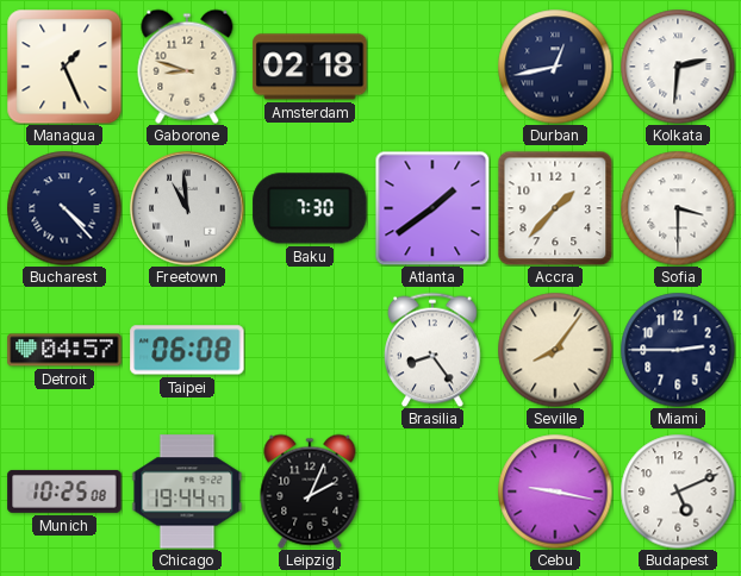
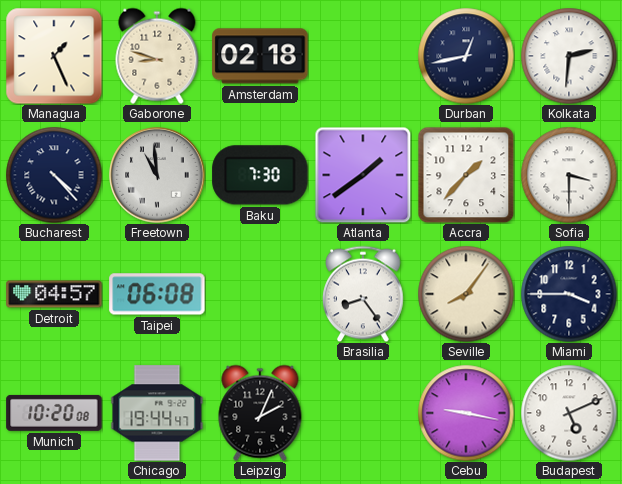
Miami: 2:45 -> 3:45 (569, 294)
Munich: 10:25 -> 10:20 (54, 413)
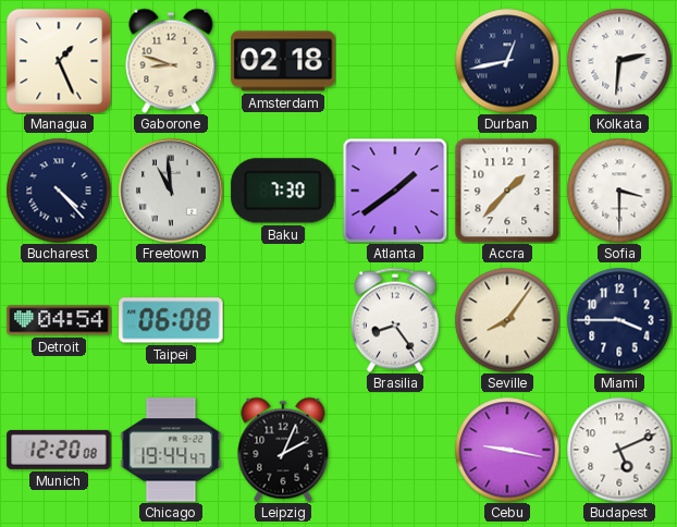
Detroit: 04:57 -> 04:54 (59, 320)
Munich: 10:20 -> 12:20 (59, 450)
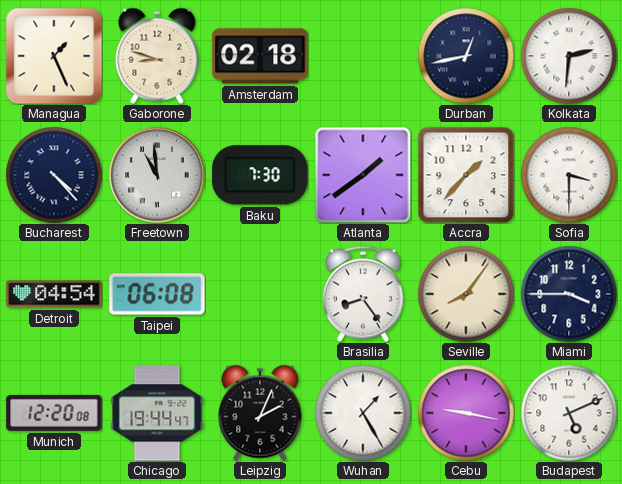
Wuhan: none -> 1:25 (363, 413)
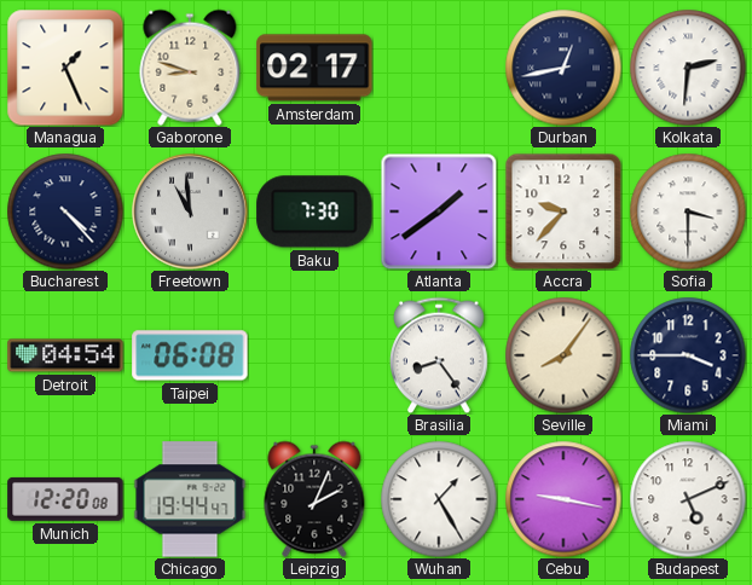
Amsterdam: 02:18 -> 02:17 (314, 68)
Accra: 1:37 -> 9:37 (563, 212)
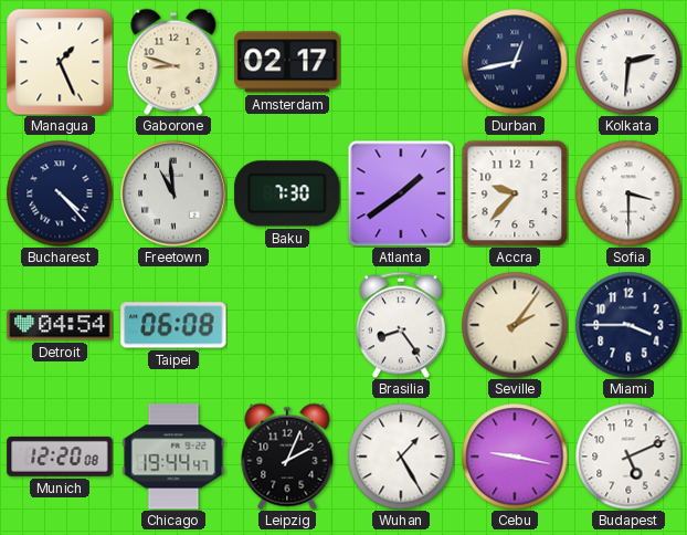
Seville: 8:06 -> 2:06 (515, 325)
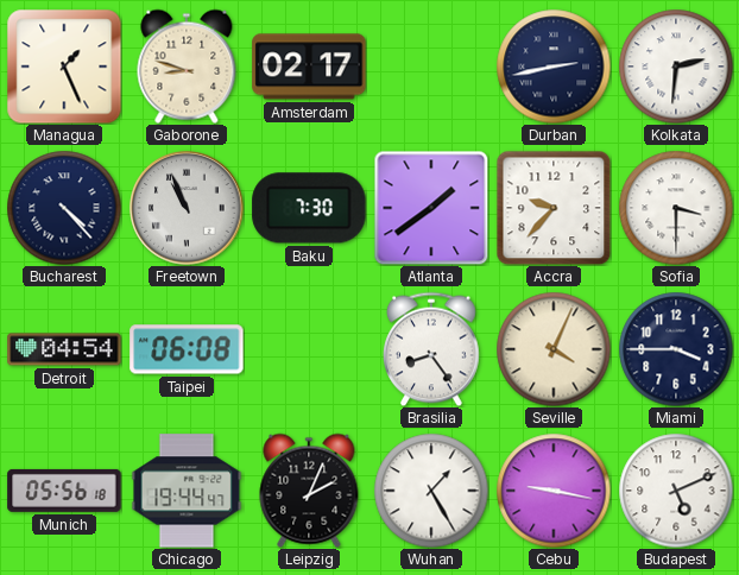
Durban: 12:43 -> 2:43 (554, 67)
Freetown: 10:59 -> 10:56 (187, 208)
Seville: 2:06 -> 4:04 (554, 349)
Munich: 12:20 -> 05:56 (64, 491)
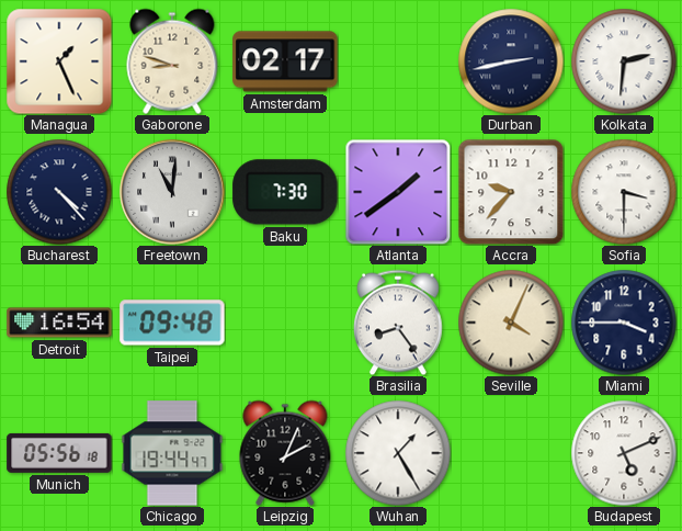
Freetown: 10:56 -> 11:01 (172, 192)
Detroit: 04:54 -> 16:54 (59, 323)
Taipei: 06:08 -> 09:48 (172, 323)
Cebu: 9:17 -> none (554, 491)
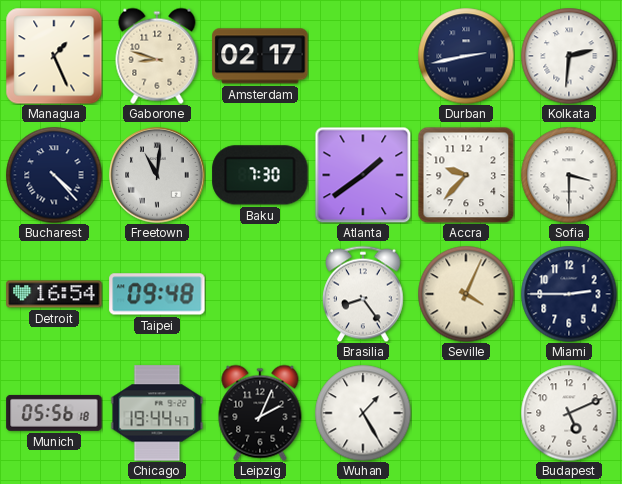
Miami: 3:45 -> 2:45 (569, 294)
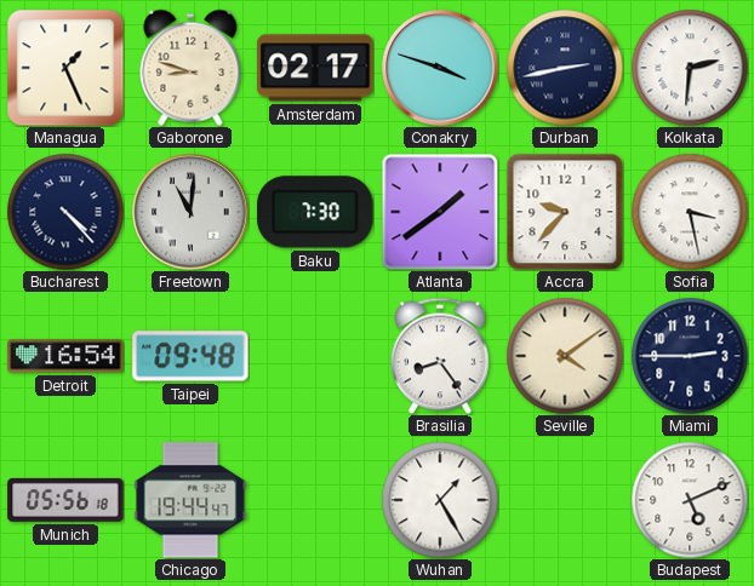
Conakry: none -> 3:48 (440, 68)
Sofia: 3:30 -> 3:28 (690, 212)
Seville: 4:04 -> 4:09 (565, 356)
Leipzig: 2:04 -> none (260, 413)
